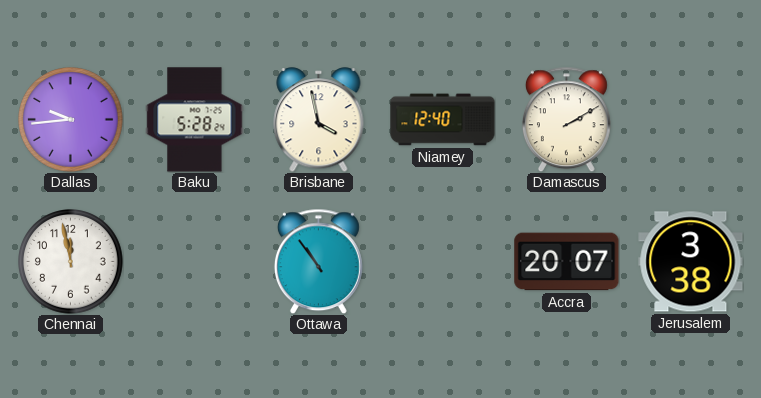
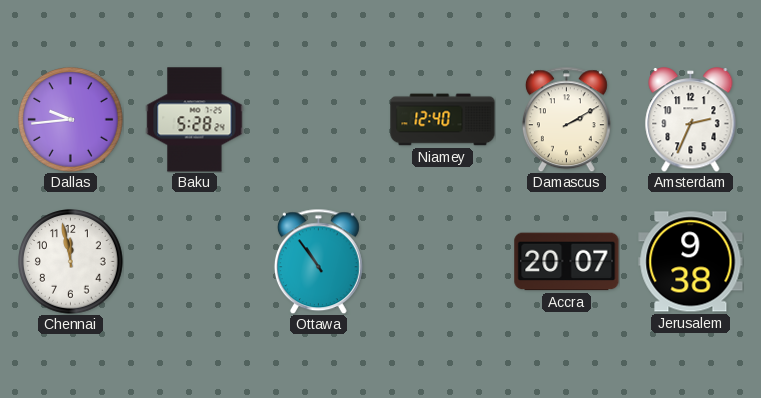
Brisbane: 3:58 -> none (319, 120)
Amsterdam: none -> 2:34 (691, 120)
Jerusalem: 3:38 -> 9:38 (691, 262)
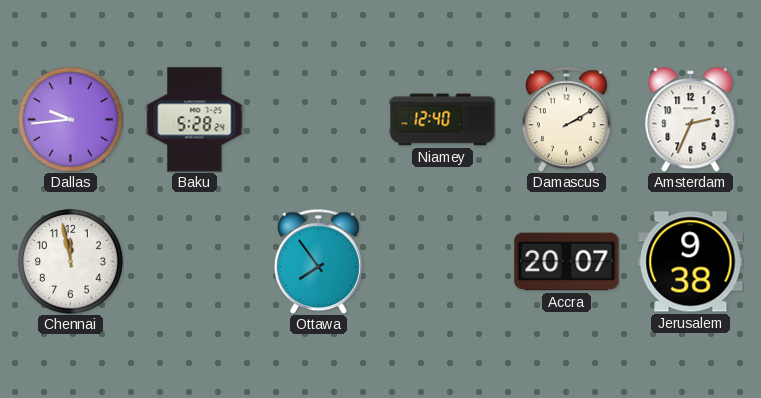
Ottawa: 10:54 -> 7:54 (318, 261)
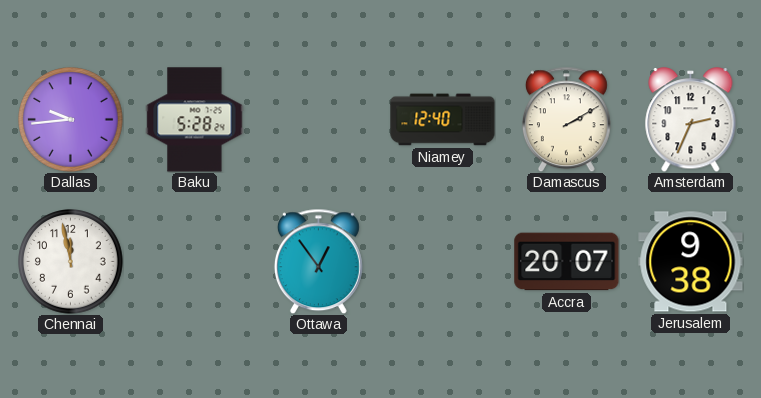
Ottawa: 7:54 -> 12:54 (318, 261)
